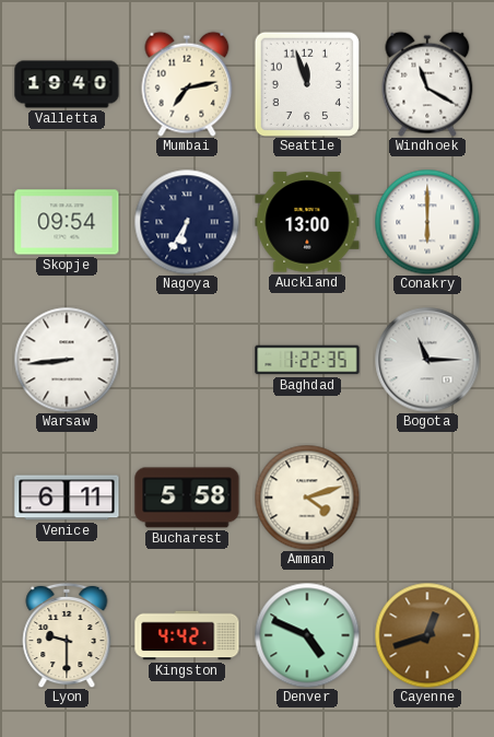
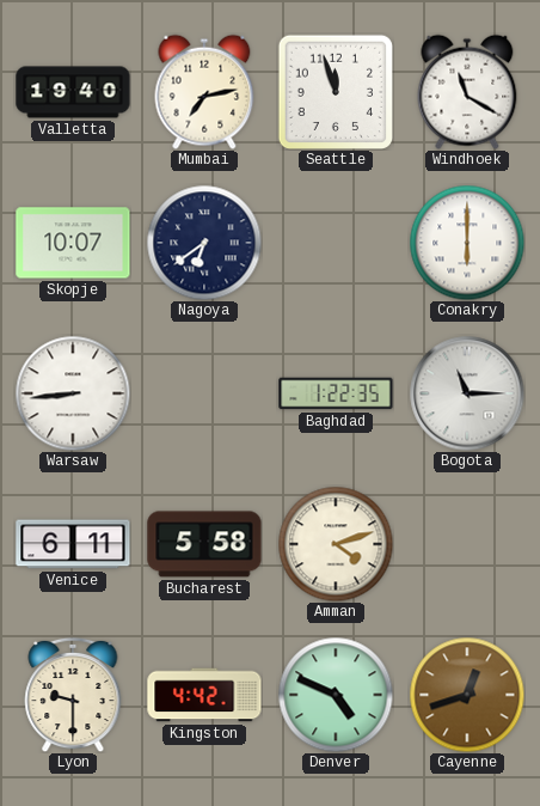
Skopje: 09:54 -> 10:07 (73, 243)
Nagoya: 6:35 -> 6:39 (204, 243)
Auckland: 13:00 -> none (307, 222)
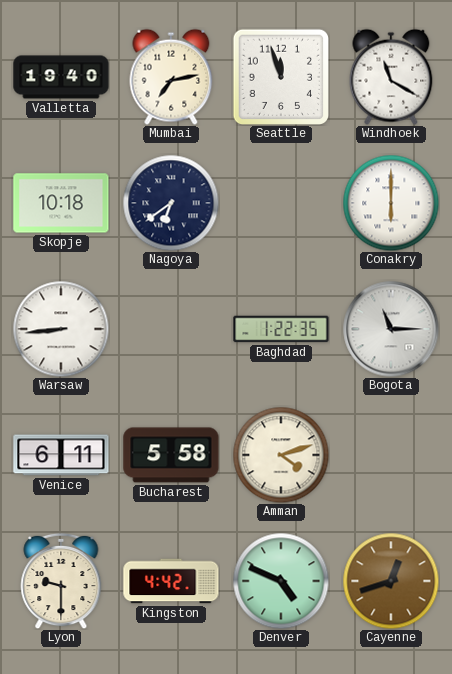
Skopje: 10:07 -> 10:18 (61, 203)
